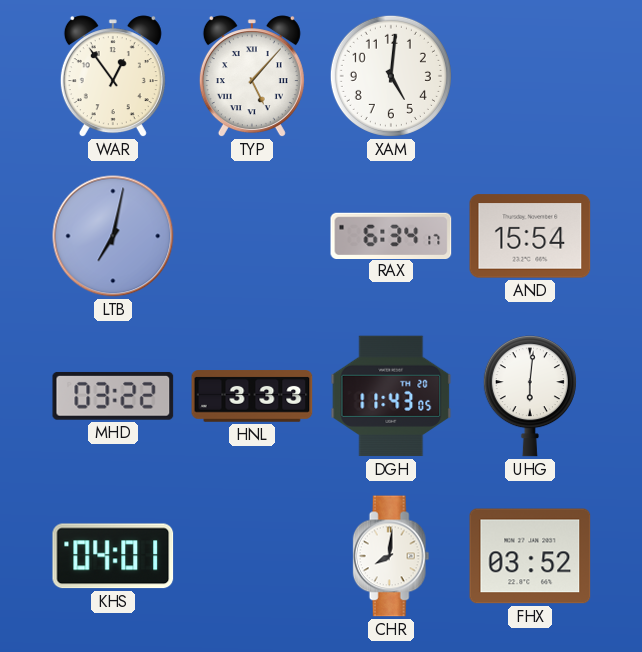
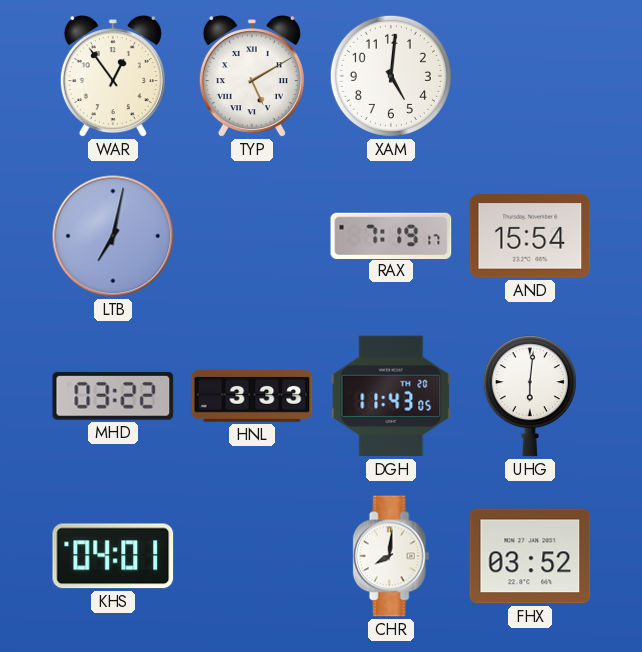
TYP: 5:07 -> 5:10 (252, 77)
RAX: 6:34 -> 7:19 (391, 235)
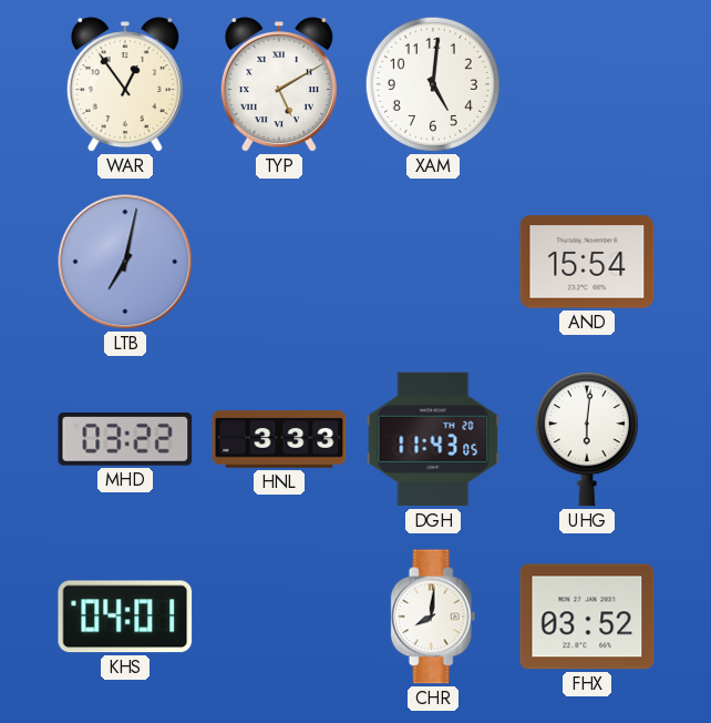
RAX: 7:19 -> none (391, 235)
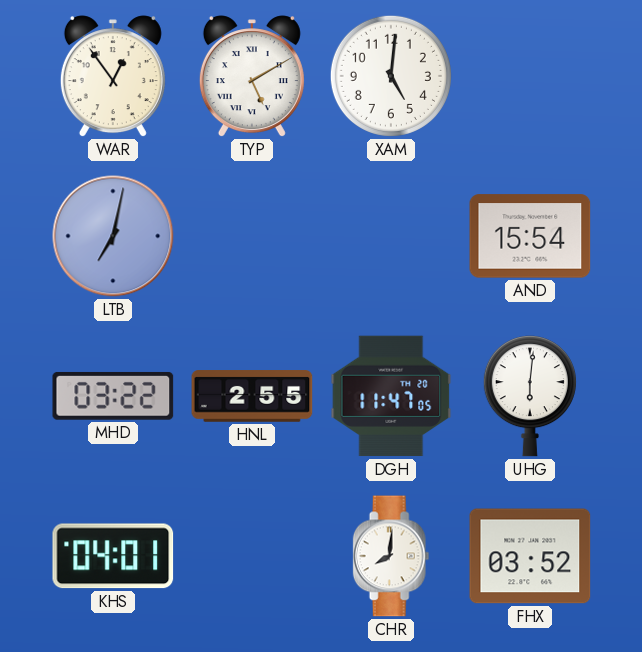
HNL: 3:33 -> 2:55 (252, 396)
DGH: 11:43 -> 11:47 (391, 396)
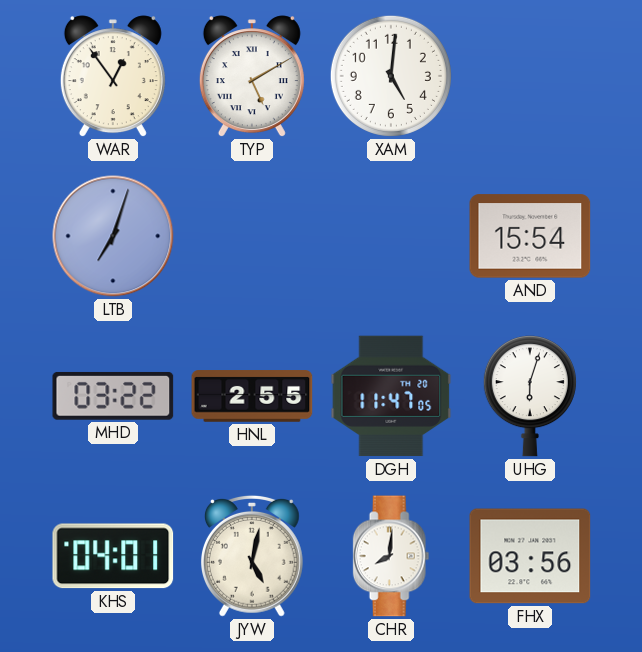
LTB: 7:02 -> 7:03 (113, 236)
UHG: 6:01 -> 6:03 (530, 396)
JYW: none -> 5:02 (252, 556)
FHX: 03:52 -> 03:56 (530, 556)
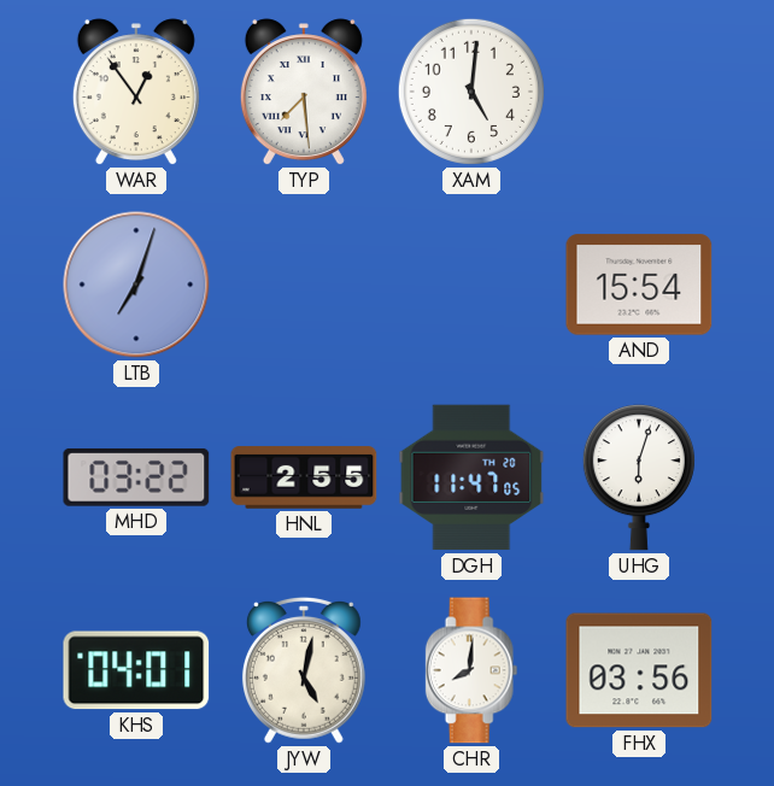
TYP: 5:10 -> 7:29 (304, 93)
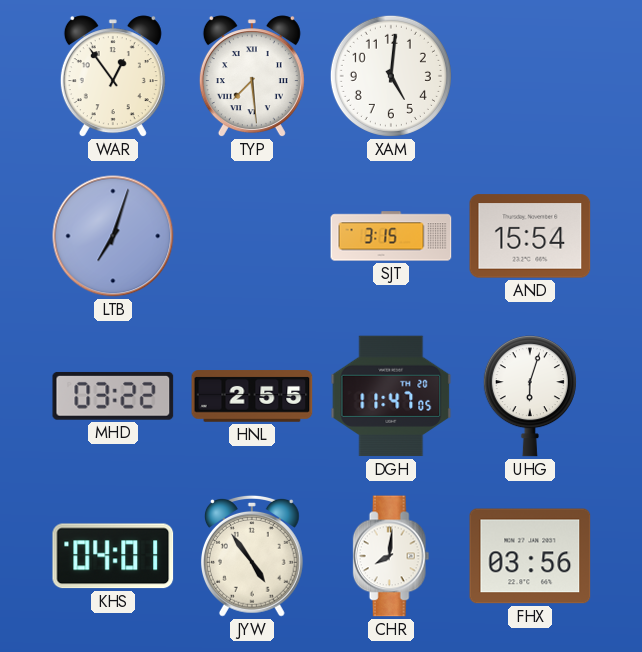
SJT: none -> 3:15 (391, 236)
JYW: 5:02 -> 4:54 (252, 556)
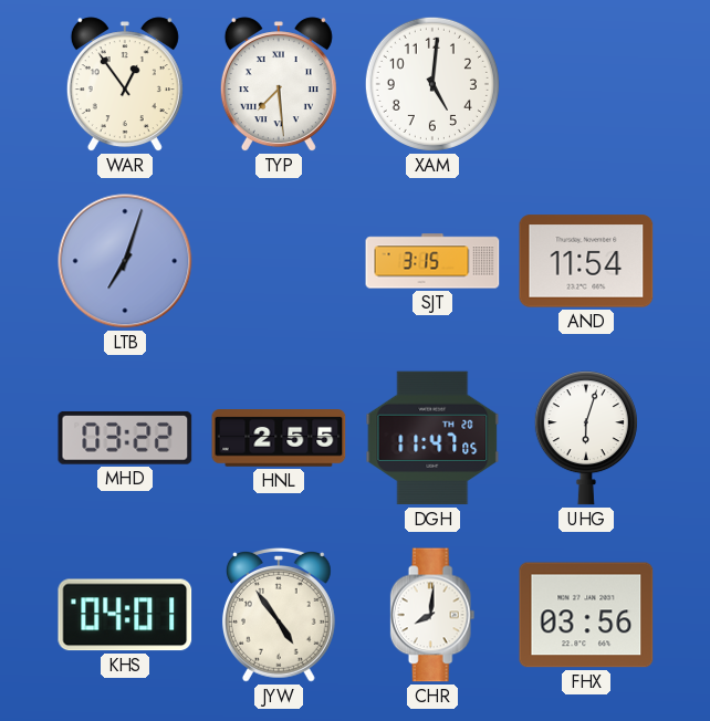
AND: 15:54 -> 11:54 (586, 261)
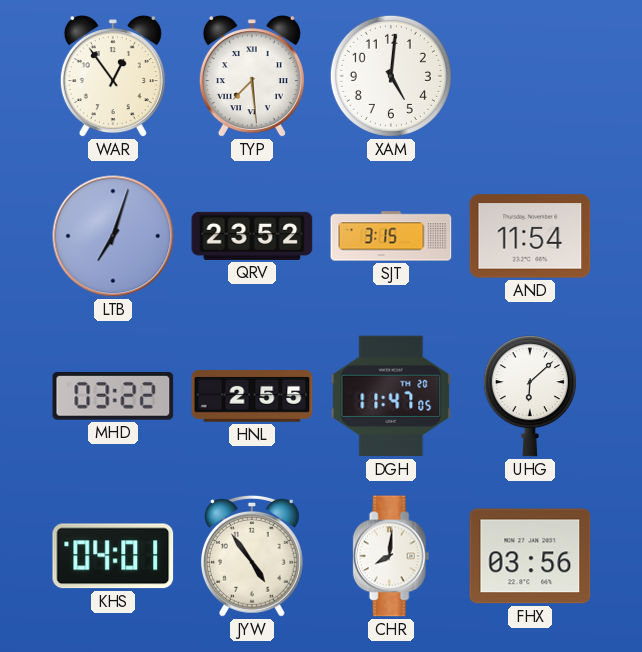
QRV: none -> 23:52 (252, 236)
UHG: 6:03 -> 6:08 (530, 396)
